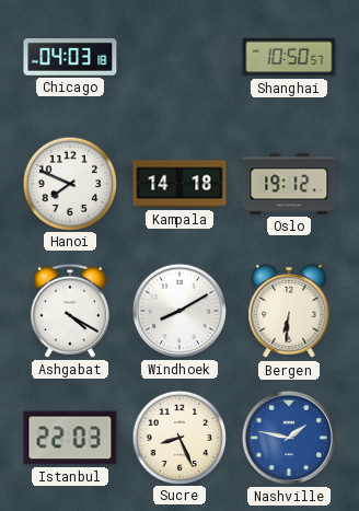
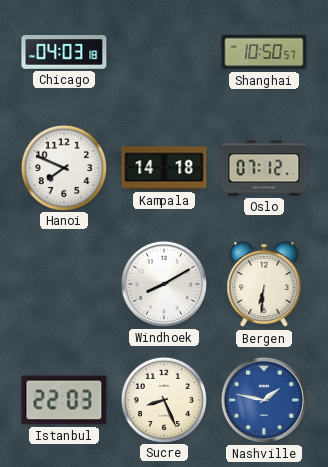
Oslo: 19:12 -> 07:12 (264, 168)
Ashgabat: 4:20 -> none (70, 311)
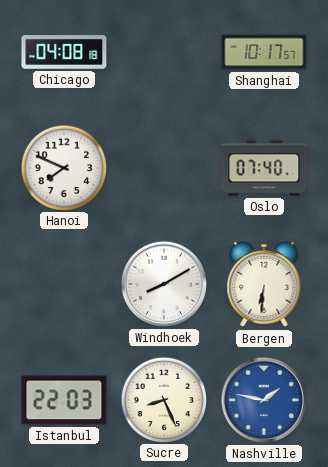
Chicago: 04:03 -> 04:08 (64, 52)
Shanghai: 10:50 -> 10:17 (264, 52)
Kampala: 14:18 -> none (164, 168)
Oslo: 07:12 -> 07:40 (264, 168)
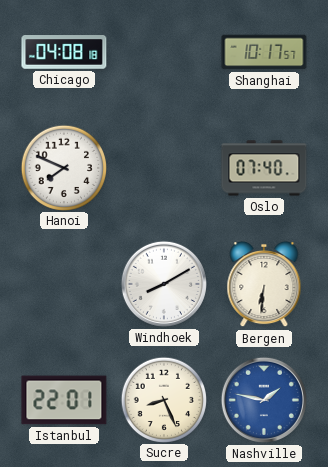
Istanbul: 22:03 -> 22:01 (64, 400)
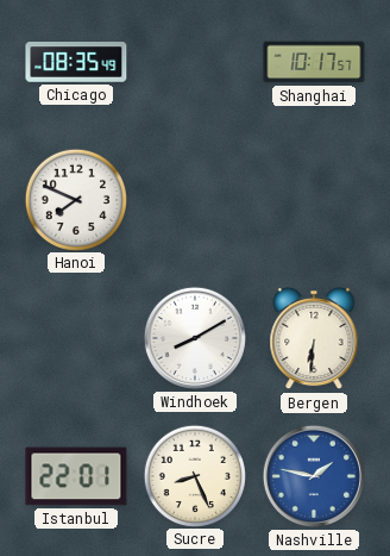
Chicago: 04:08 -> 08:35 (76, 62)
Oslo: 07:40 -> none (264, 168)
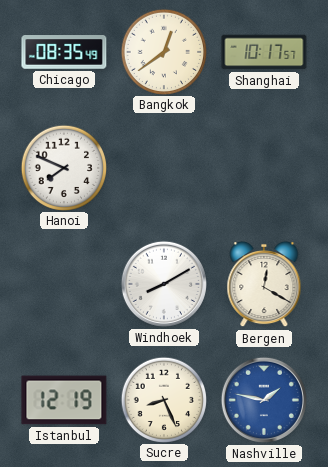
Bangkok: none -> 12:39 (163, 51)
Bergen: 6:31 -> 12:20 (264, 284)
Istanbul: 22:01 -> 12:19 (64, 400)
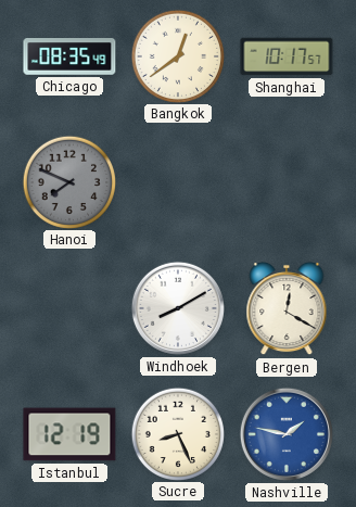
Hanoi dial: white -> grey (68, 181)
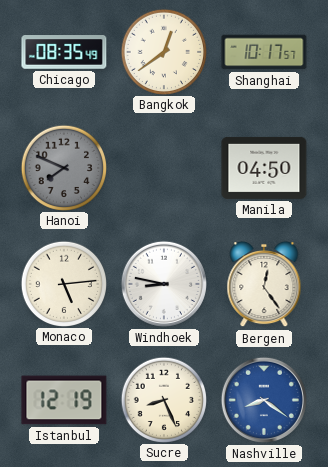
Manila: none -> 04:50 (264, 168)
Monaco: none -> 5:14 (63, 283)
Windhoek: 8:10 -> 8:47 (164, 284)
Bergen: 12:20 -> 12:24 (264, 284)
Nashville: 1:47 -> 8:21 (264, 400)
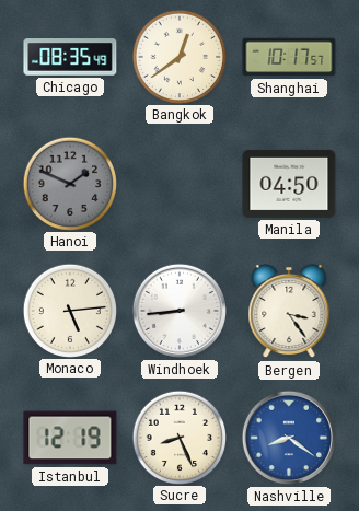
Hanoi: 7:49 -> 1:49 (69, 183)
Windhoek: 8:47 -> 8:44 (179, 311)
Bergen: 12:24 -> 3:24 (289, 311)
